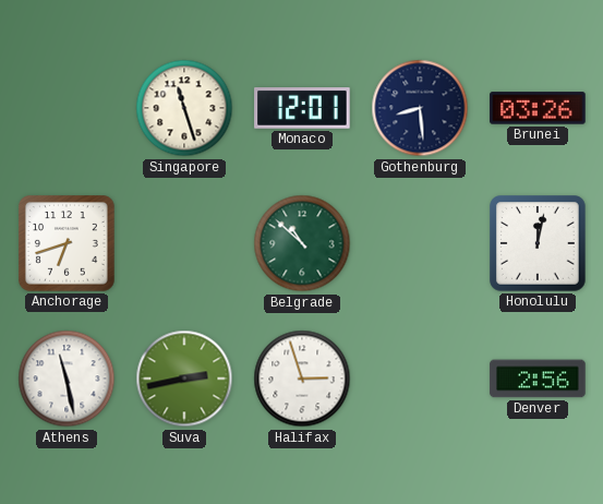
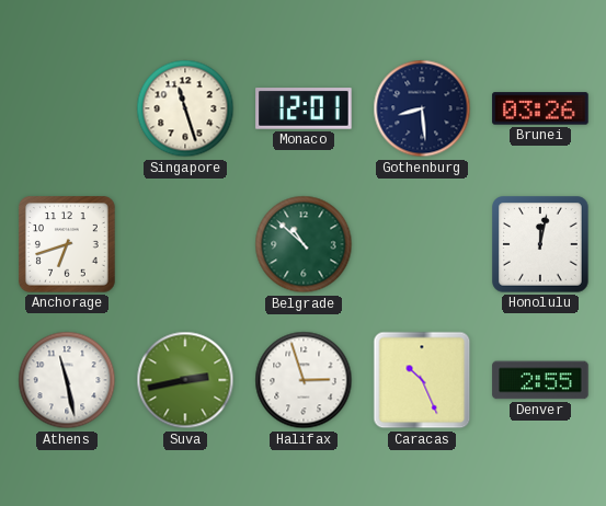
Caracas: none -> 10:26 (422, 380)
Denver: 2:56 -> 2:55 (540, 380)
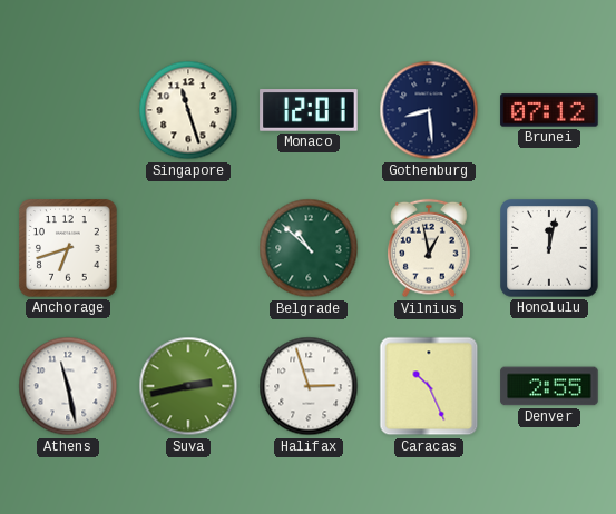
Brunei: 03:26 -> 07:12 (549, 110)
Vilnius: none -> 12:58 (429, 248)
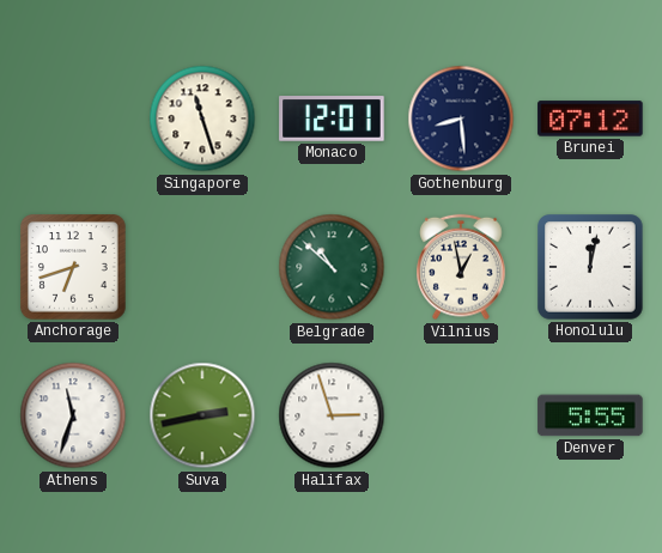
Athens: 11:28 -> 11:33 (73, 415)
Caracas: 10:26 -> none (429, 386)
Denver: 2:55 -> 5:55 (590, 415)
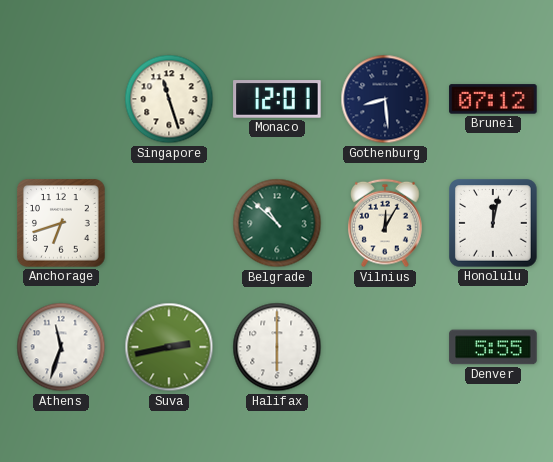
Vilnius: 12:58 -> 12:05 (385, 223)
Halifax: 2:57 -> 6:00 (277, 347)
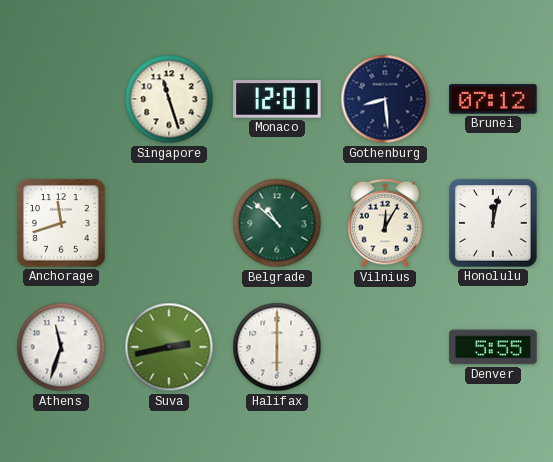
Anchorage: 6:42 -> 11:42 (61, 223)
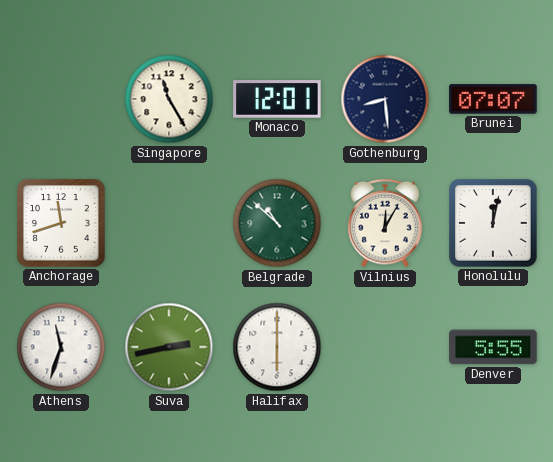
Singapore: 11:27 -> 11:25 (169, 99)
Brunei: 07:12 -> 07:07 (493, 99)
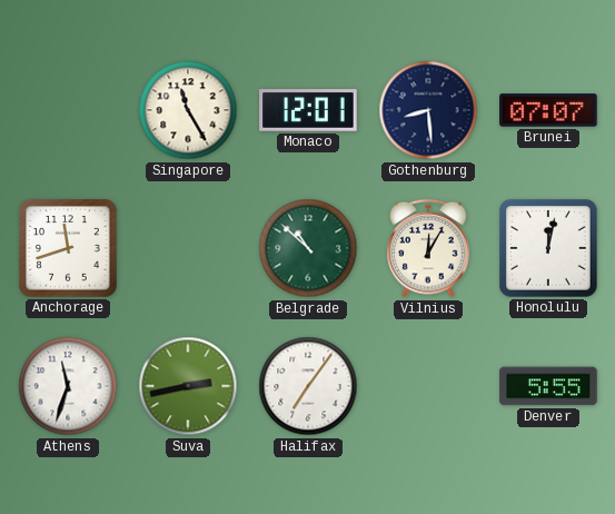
Halifax: 6:00 -> 7:06 (308, 386)
